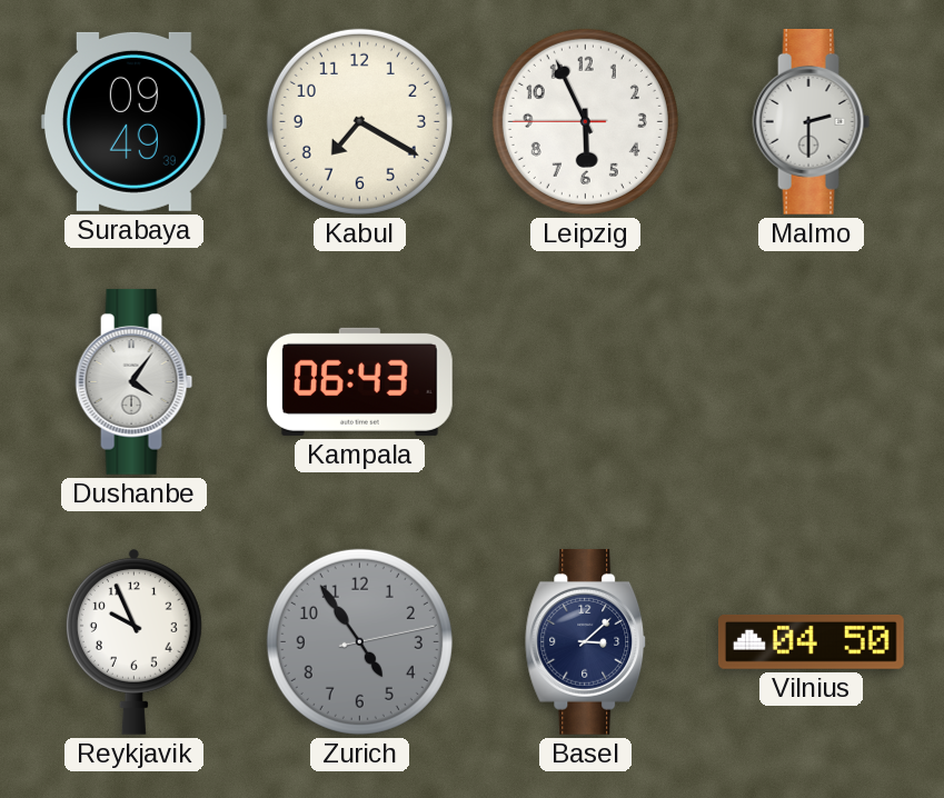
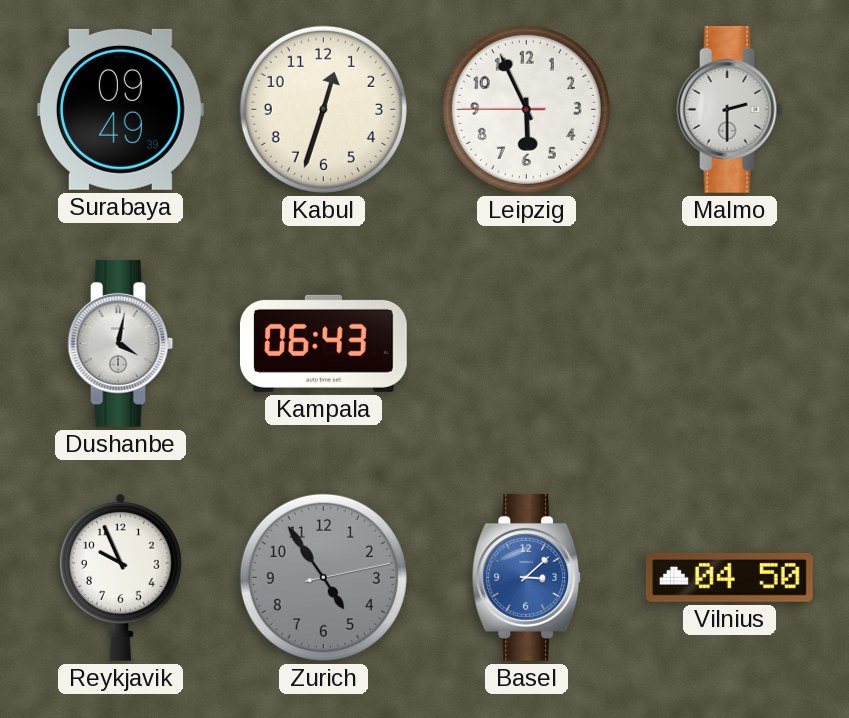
Kabul: 7:20 -> 12:33 (323, 109)
Dushanbe: 4:06 -> 4:02 (121, 343)
Basel dial: navy -> blue (527, 577)
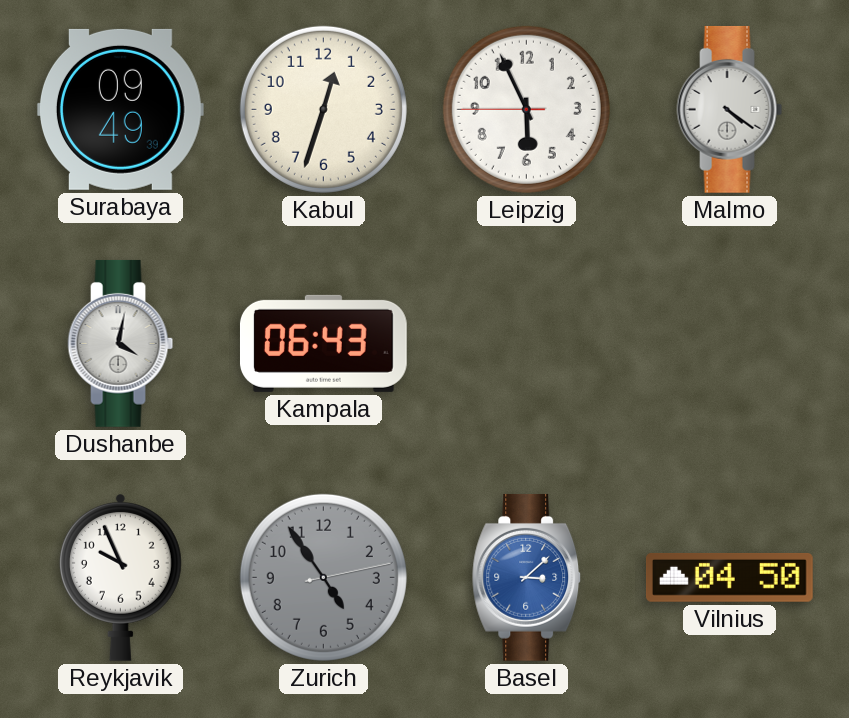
Malmo: 2:30 -> 4:21 (730, 109)
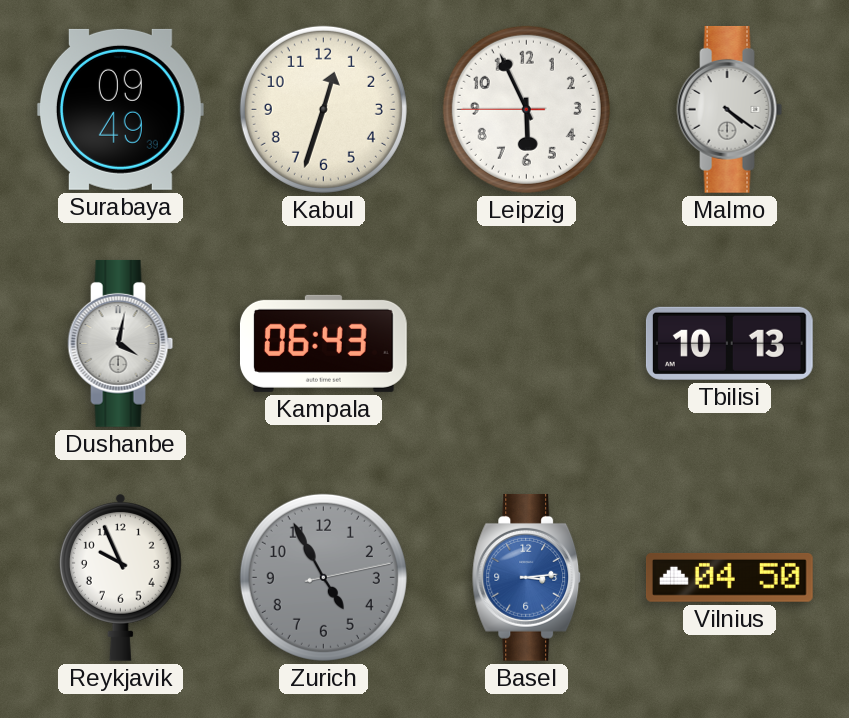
Tbilisi: none -> 10:13 (729, 343)
Zurich: 4:54 -> 4:55 (323, 577)
Basel: 3:08 -> 3:14 (527, 577)
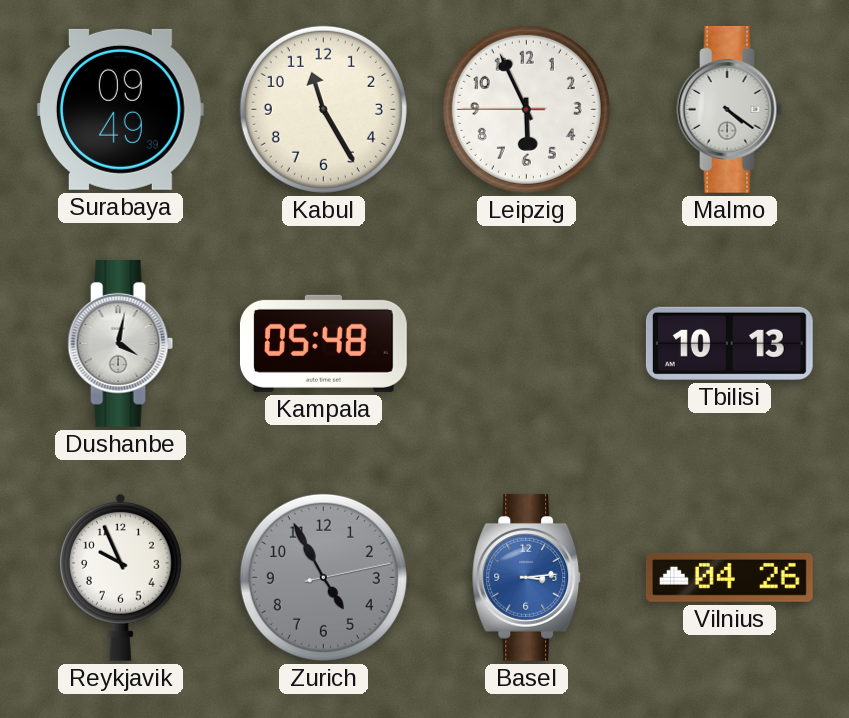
Kabul: 12:33 -> 11:25 (323, 109)
Kampala: 06:43 -> 05:48 (323, 343)
Vilnius: 04:50 -> 04:26 (730, 577)
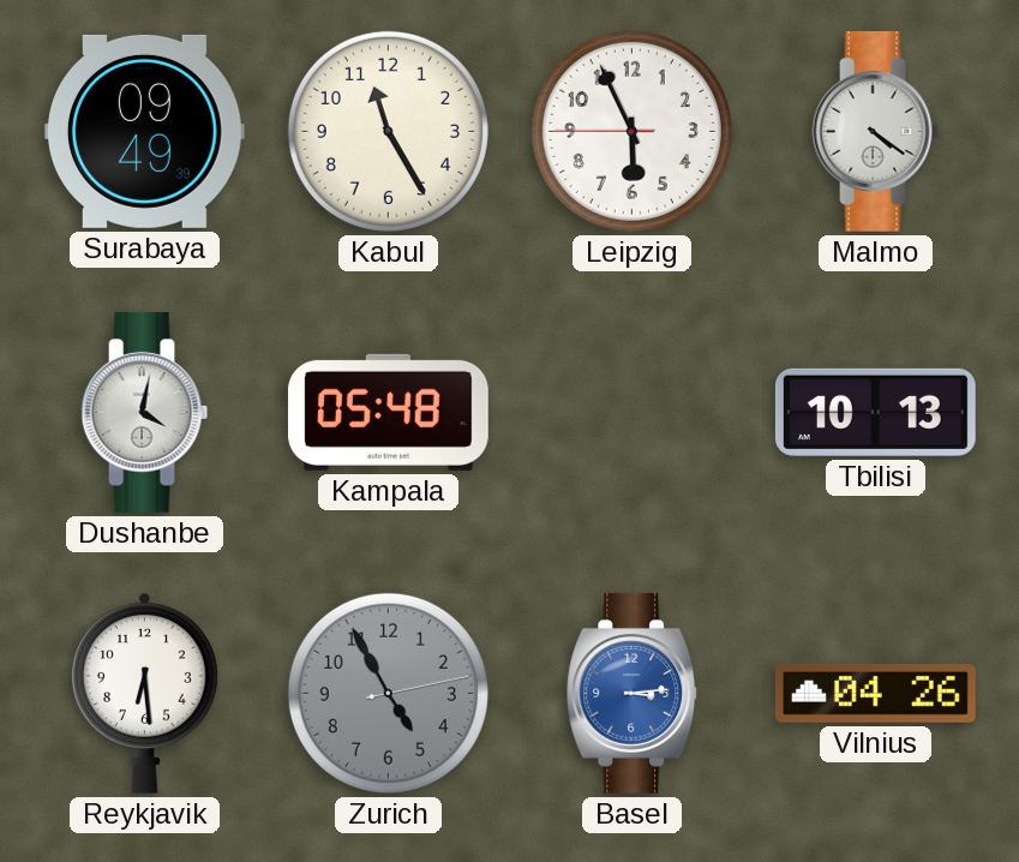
Reykjavik: 9:56 -> 6:29 (144, 694)
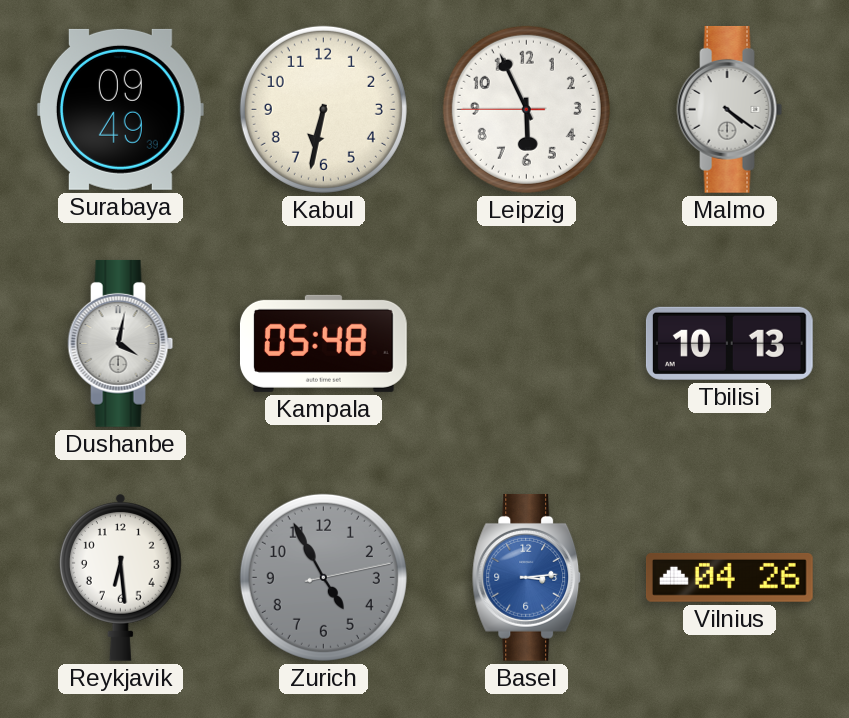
Kabul: 11:25 -> 6:32 (323, 109)
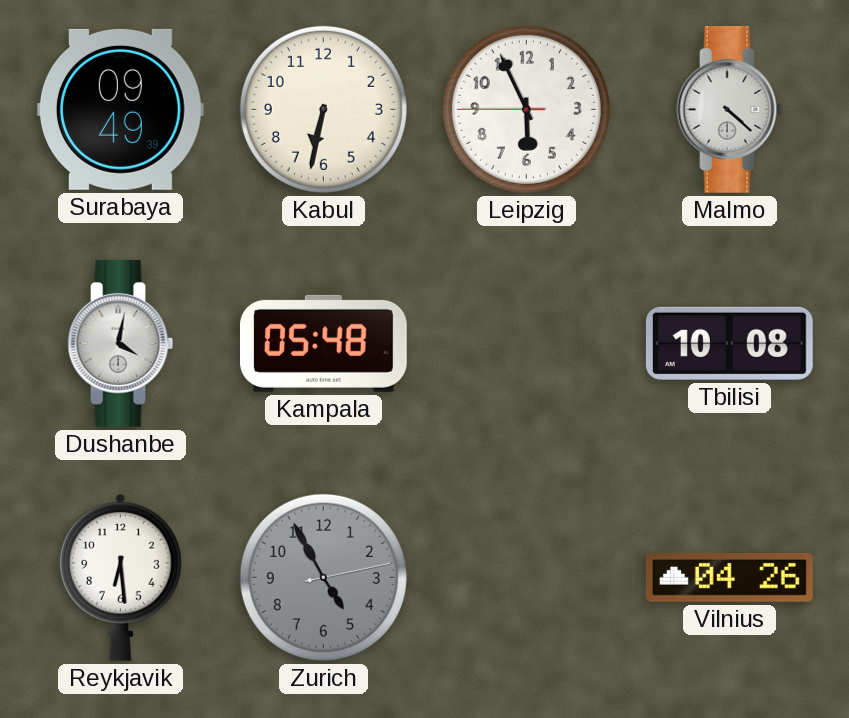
Malmo: 4:21 -> 4:22 (730, 109)
Tbilisi: 10:13 -> 10:08 (729, 343)
Basel: 3:14 -> none (527, 577)
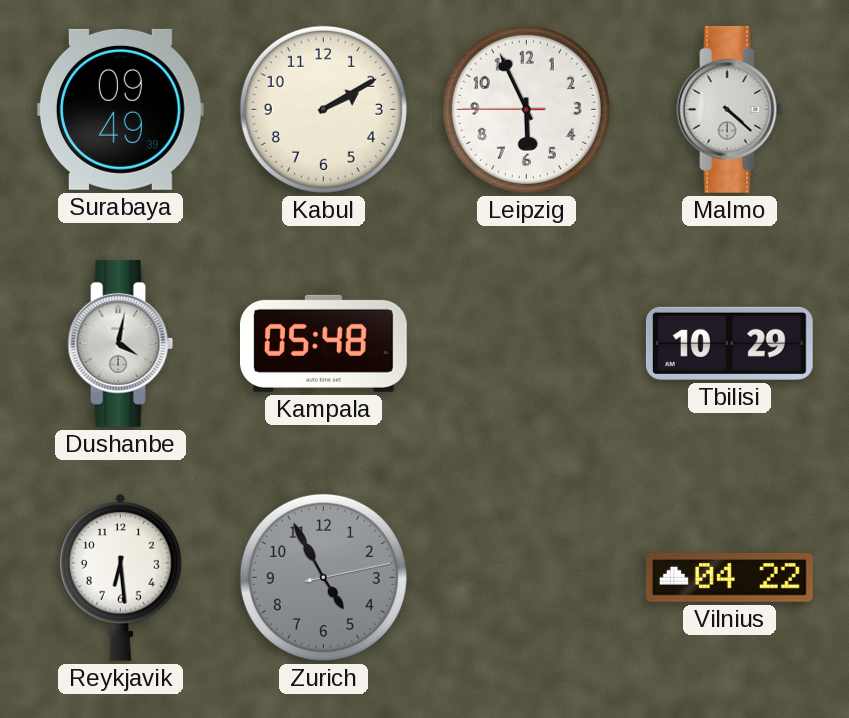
Kabul: 6:32 -> 2:10 (323, 109)
Tbilisi: 10:08 -> 10:29 (729, 343)
Vilnius: 04:26 -> 04:22 (730, 577)
